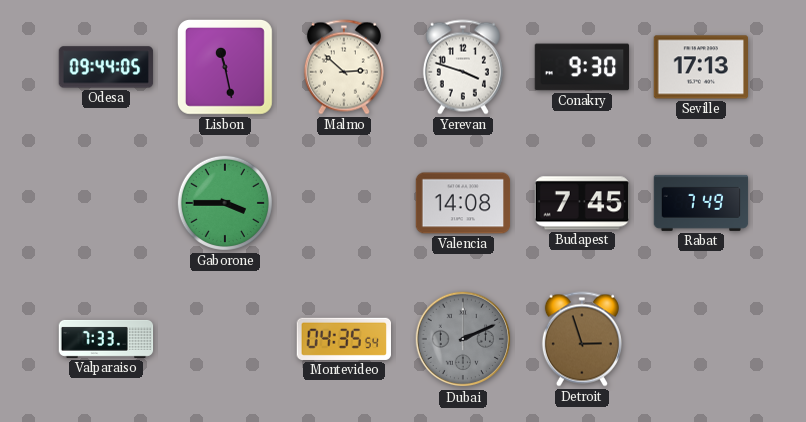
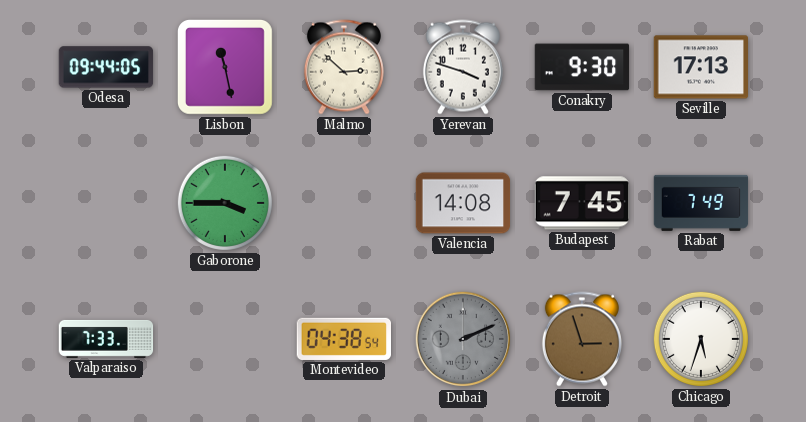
Montevideo: 04:35 -> 04:38 (343, 339)
Chicago: none -> 5:33 (701, 339)
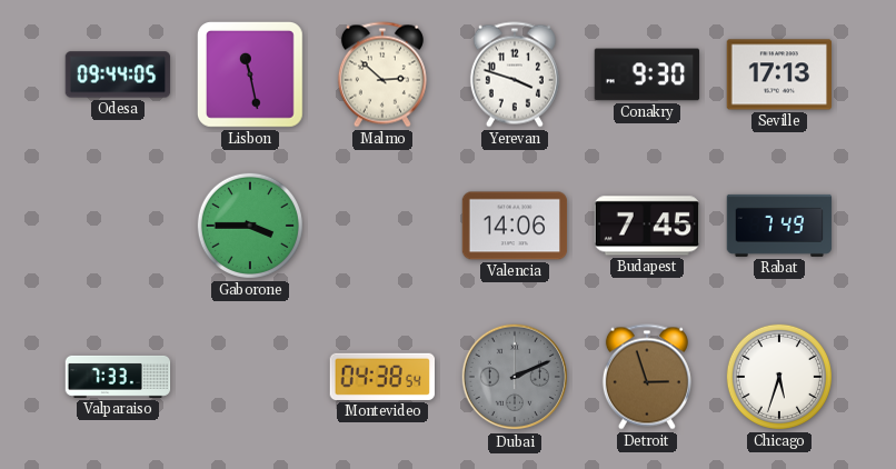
Valencia: 14:08 -> 14:06 (515, 226)
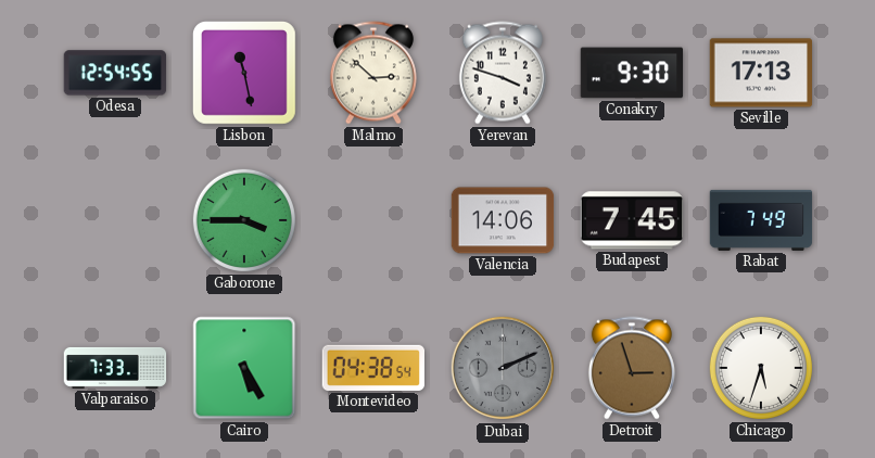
Odesa: 09:44 -> 12:54 (115, 73)
Cairo: none -> 5:25 (244, 368)
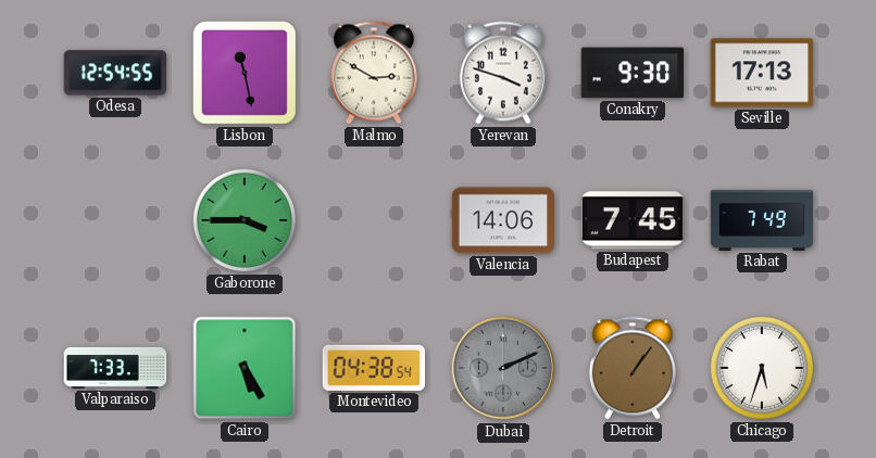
Malmo: 2:52 -> 2:50 (374, 73)
Detroit: 2:57 -> 1:06 (633, 368)
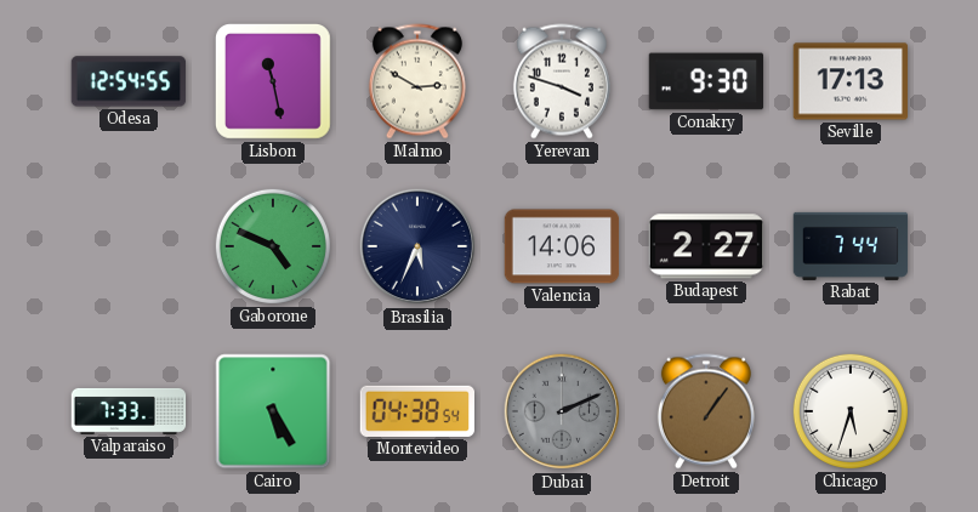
Gaborone: 3:45 -> 4:49 (273, 246)
Brasilia: none -> 5:34 (417, 246)
Budapest: 7:45 -> 2:27 (705, 246)
Rabat: 7:49 -> 7:44 (851, 246)
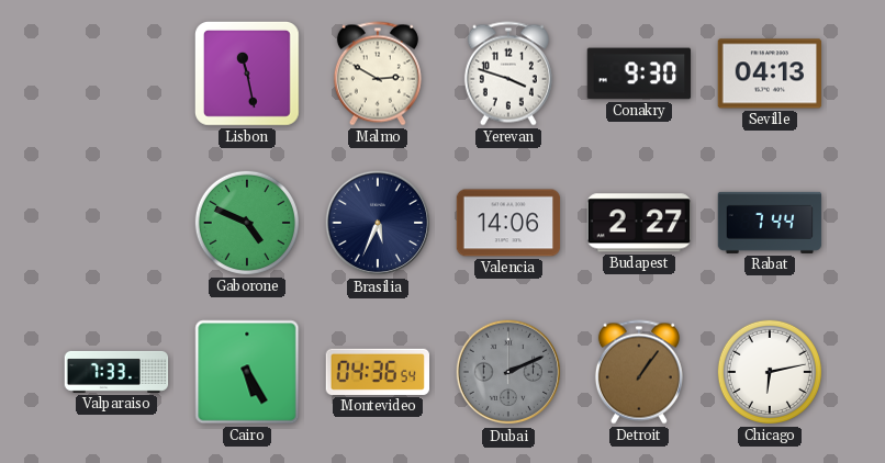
Odesa: 12:54 -> none (129, 81)
Seville: 17:13 -> 04:13 (770, 74)
Montevideo: 04:38 -> 04:36 (377, 372)
Chicago: 5:33 -> 6:13 (770, 372)
